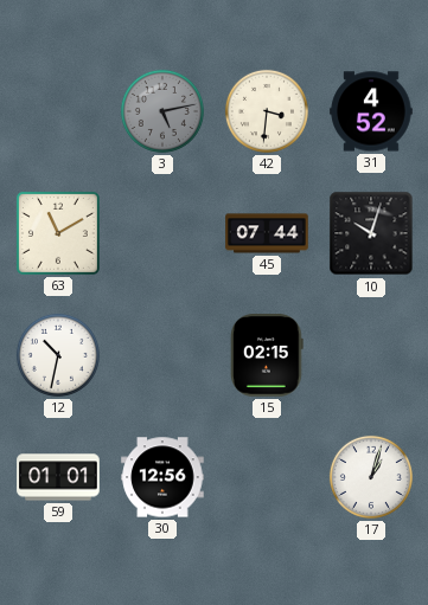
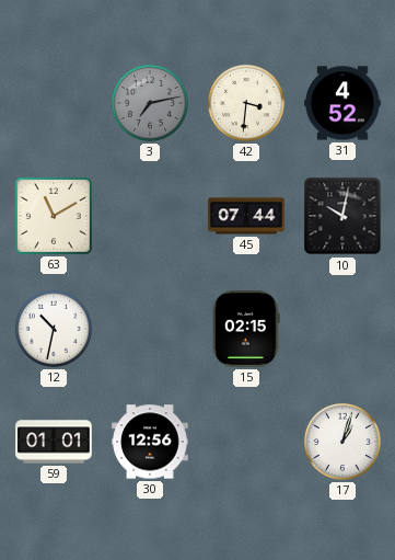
3: 5:13 -> 7:13 (150, 103)
10: 10:03 -> 10:02 (342, 216)
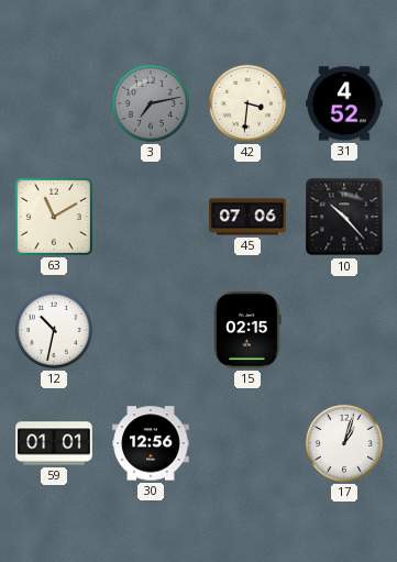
45: 07:44 -> 07:06 (247, 217)
10: 10:02 -> 10:23 (344, 217)
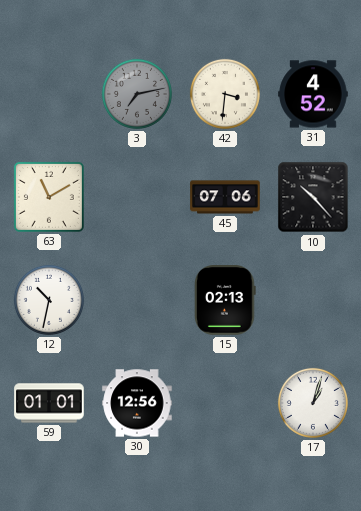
15: 02:15 -> 02:13 (226, 300)
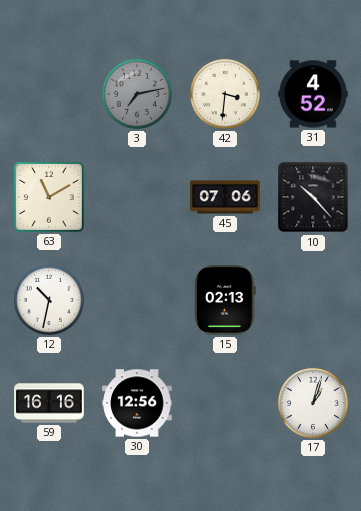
59: 01:01 -> 16:16 (49, 403)
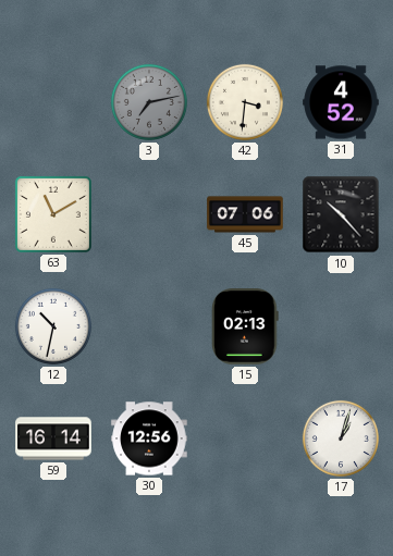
59: 16:16 -> 16:14 (53, 438)
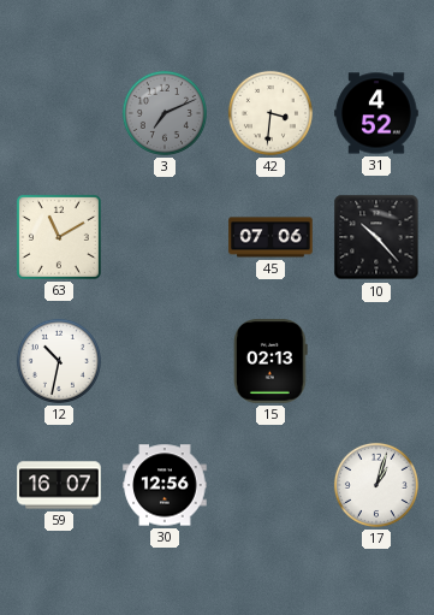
3: 7:13 -> 7:11 (165, 113)
59: 16:14 -> 16:07 (59, 485)
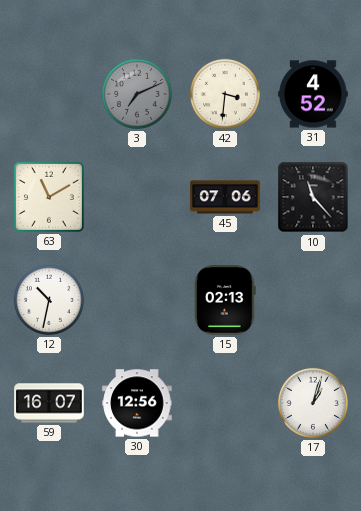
10: 10:23 -> 11:23 (313, 197)
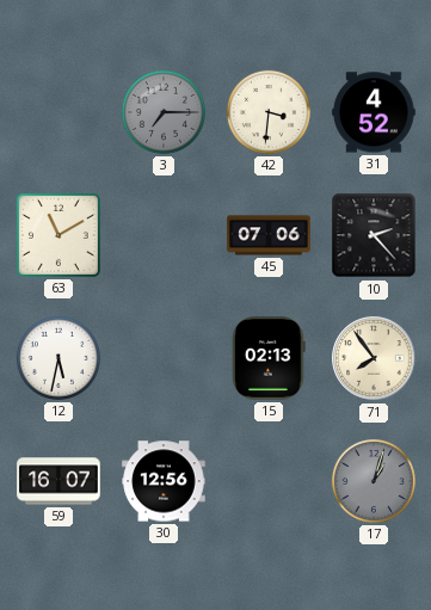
3: 7:11 -> 7:15 (164, 112)
10: 11:23 -> 2:23 (374, 235)
12: 10:32 -> 5:32 (59, 358)
71: none -> 7:54 (374, 358)
17 dial: white -> grey (374, 481)
